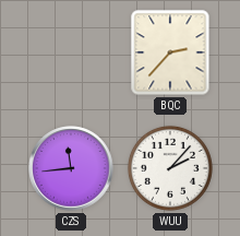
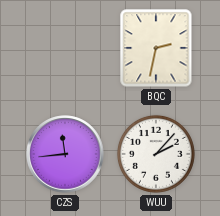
BQC: 2:37 -> 2:32 (156, 48)
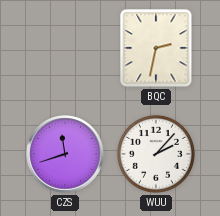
CZS: 11:44 -> 11:42 (65, 154)
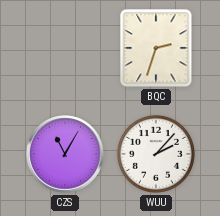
BQC: 2:32 -> 2:33 (156, 48)
CZS: 11:42 -> 11:05 (65, 154)
